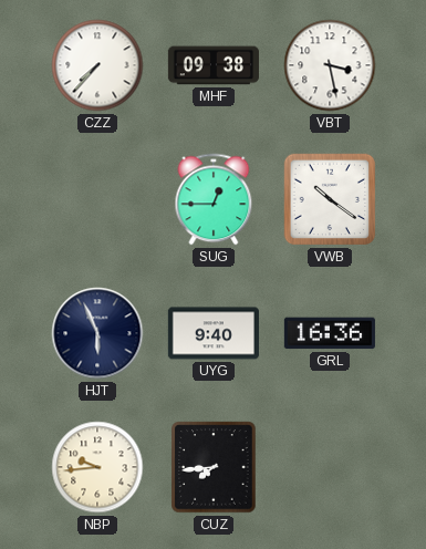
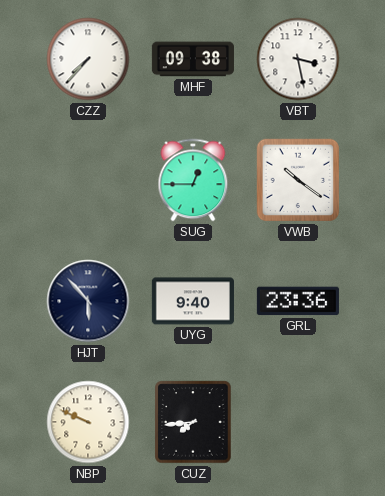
HJT: 5:56 -> 5:53 (88, 301)
GRL: 16:36 -> 23:36 (298, 301)
NBP: 9:44 -> 9:49 (88, 422)
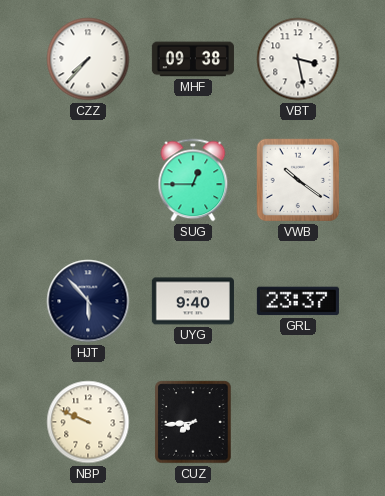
GRL: 23:36 -> 23:37 (298, 301)
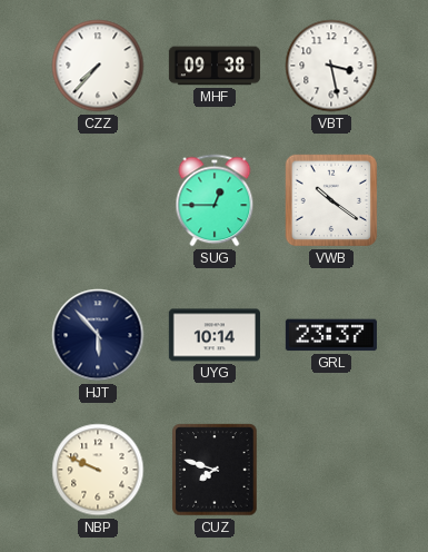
UYG: 9:40 -> 10:14 (215, 335)
CUZ: 7:44 -> 7:48 (215, 470)
